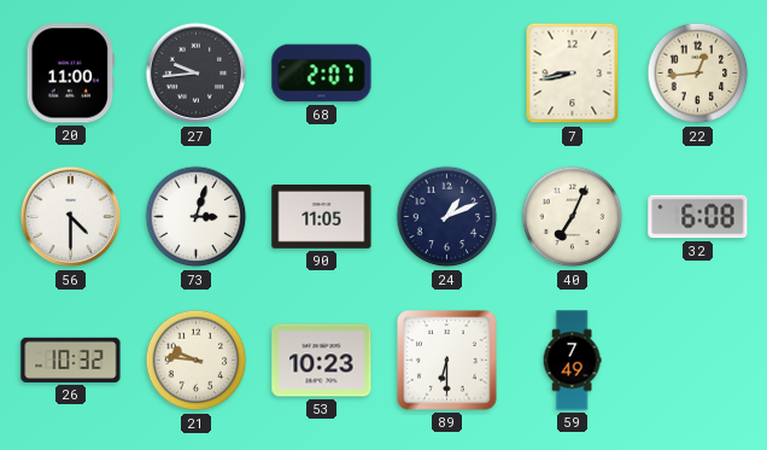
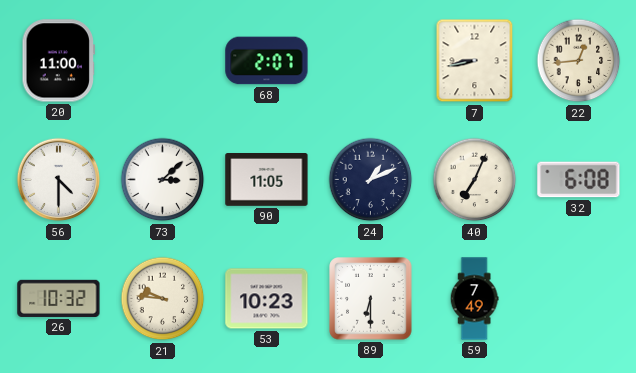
27: 9:44 -> none (197, 74)
73: 3:03 -> 3:08 (163, 180)
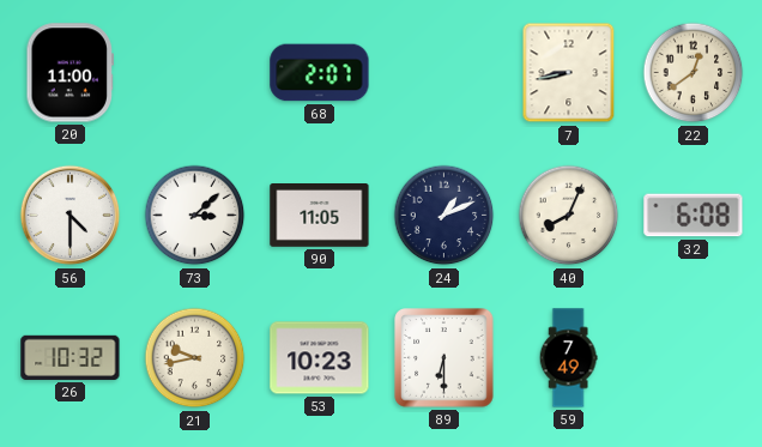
22: 12:44 -> 12:39 (694, 73)
40: 7:04 -> 8:04 (569, 216)
21: 9:46 -> 9:43 (195, 358)
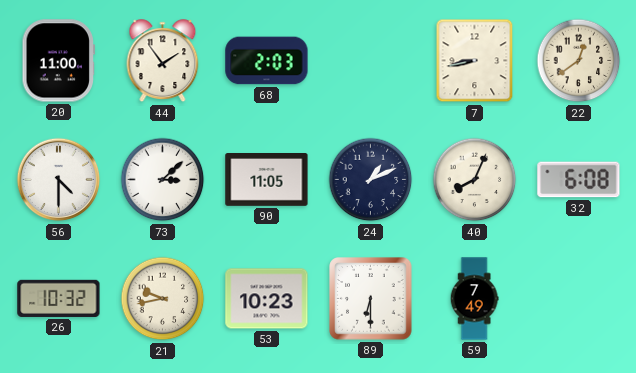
44: none -> 1:54 (163, 61)
68: 2:07 -> 2:03 (267, 61)
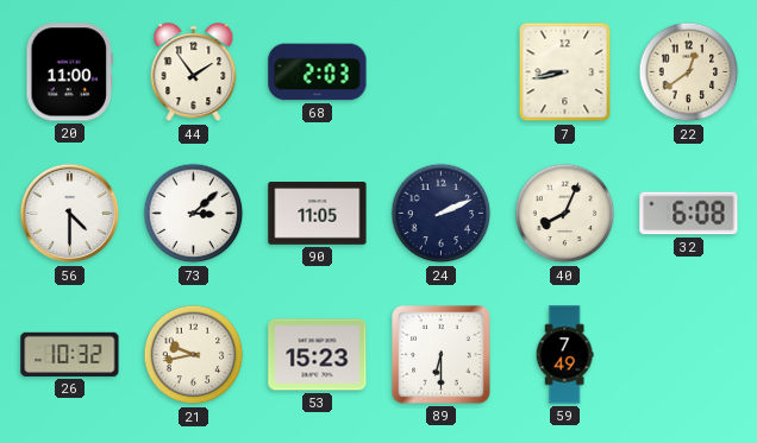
24: 1:11 -> 2:11 (442, 214)
53: 10:23 -> 15:23 (318, 355)
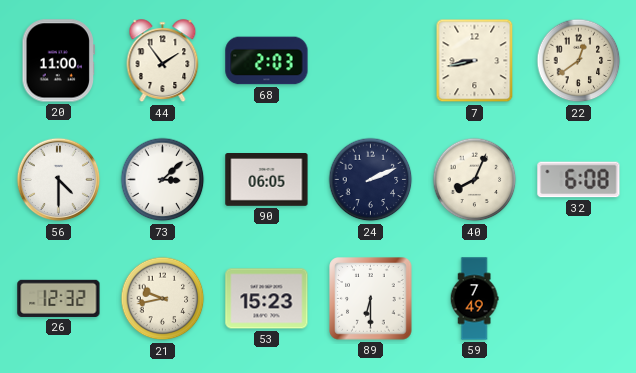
90: 11:05 -> 06:05 (267, 180)
26: 10:32 -> 12:32 (59, 298)
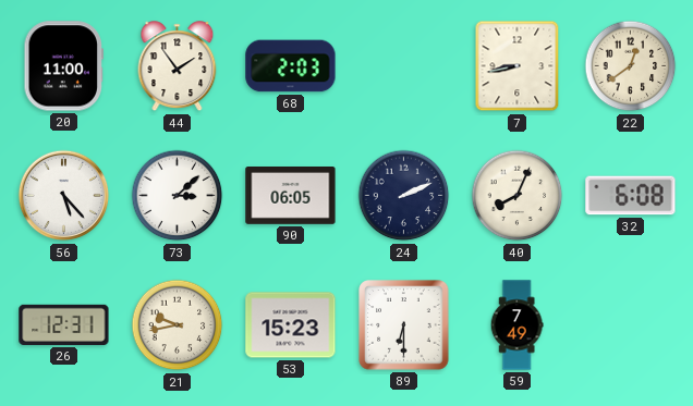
56: 4:30 -> 5:23 (64, 196)
26: 12:32 -> 12:31 (64, 324)
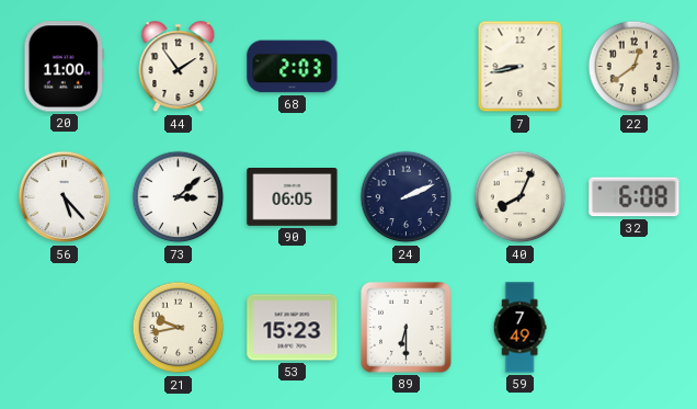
26: 12:31 -> none (64, 324)
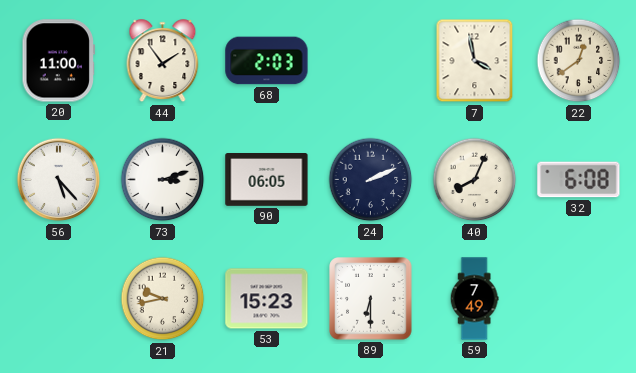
7: 8:43 -> 3:58 (475, 61)
73: 3:08 -> 3:12 (163, 180)
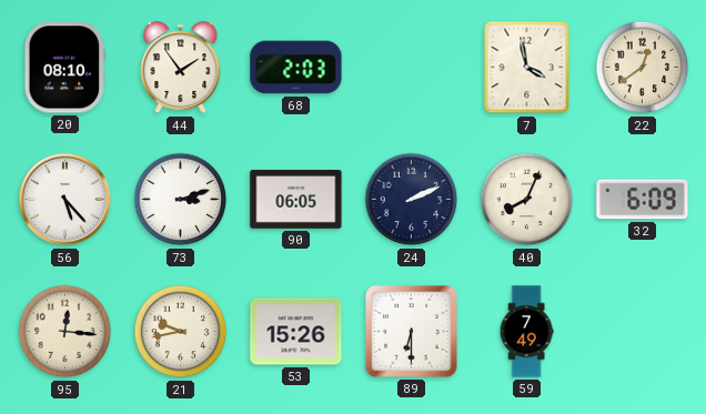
20: 11:00 -> 08:10 (65, 68)
32: 6:08 -> 6:09 (643, 200)
95: none -> 12:16 (65, 332)
53: 15:23 -> 15:26 (296, 332)
